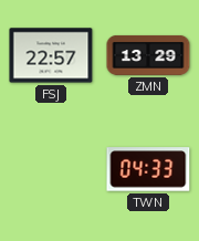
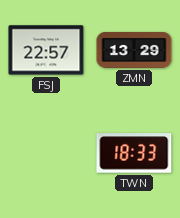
TWN: 04:33 -> 18:33 (134, 153)
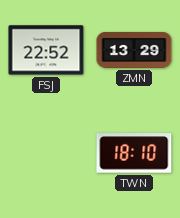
FSJ: 22:57 -> 22:52 (46, 50)
TWN: 18:33 -> 18:10 (134, 153)
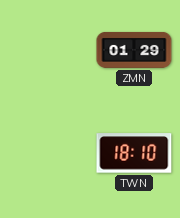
FSJ: 22:52 -> none (46, 50)
ZMN: 13:29 -> 01:29 (134, 50)
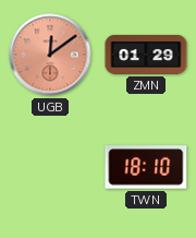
UGB: none -> 12:09 (50, 55)
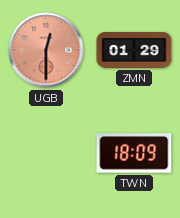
UGB: 12:09 -> 12:30 (46, 50)
TWN: 18:10 -> 18:09 (134, 153)
